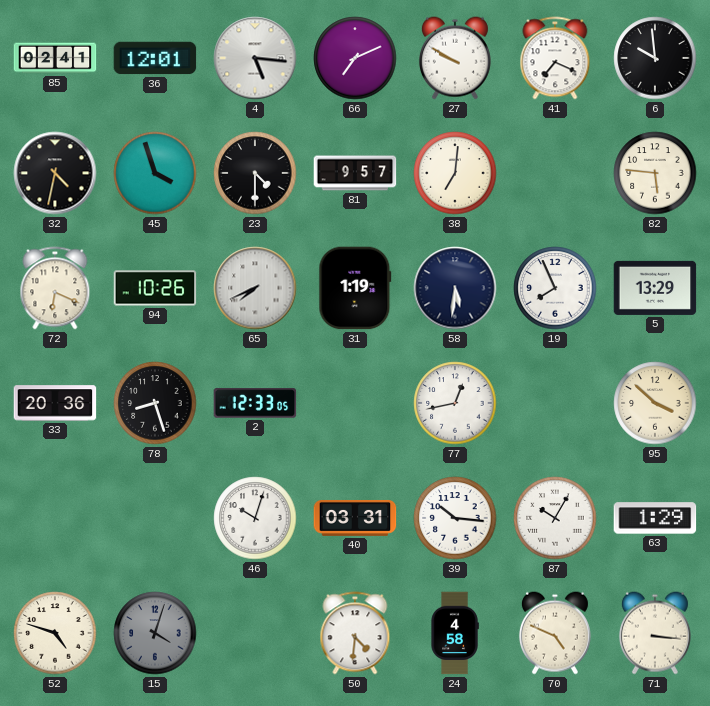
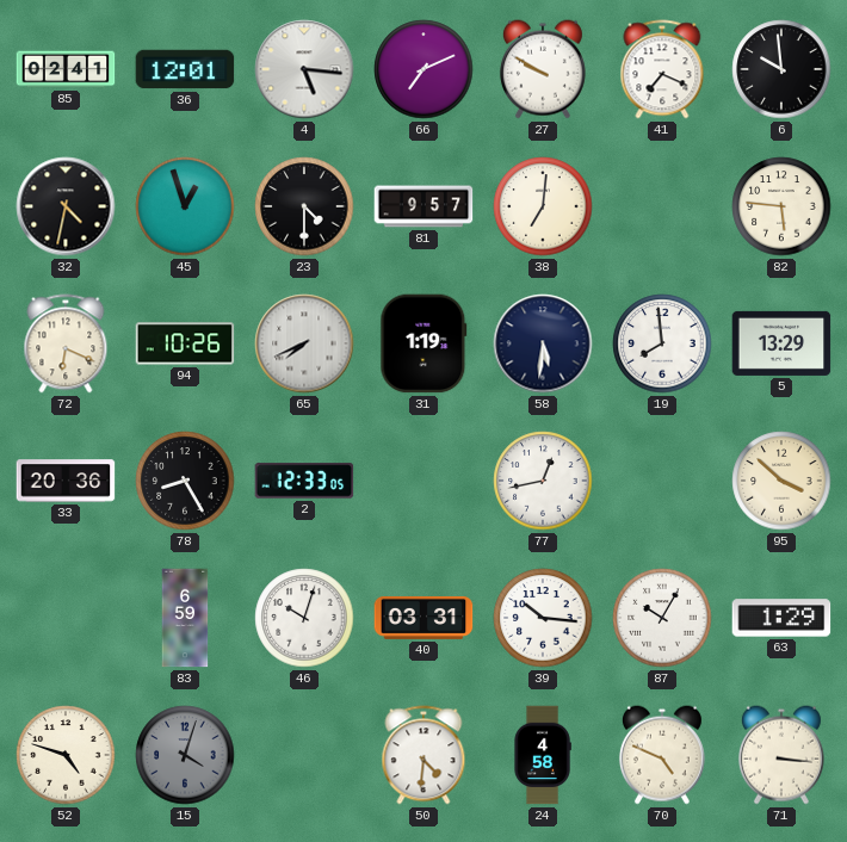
45: 3:57 -> 12:57 (185, 206)
19: 7:56 -> 7:59 (662, 343)
78: 8:27 -> 8:25 (185, 481)
83: none -> 6:59 (185, 618)
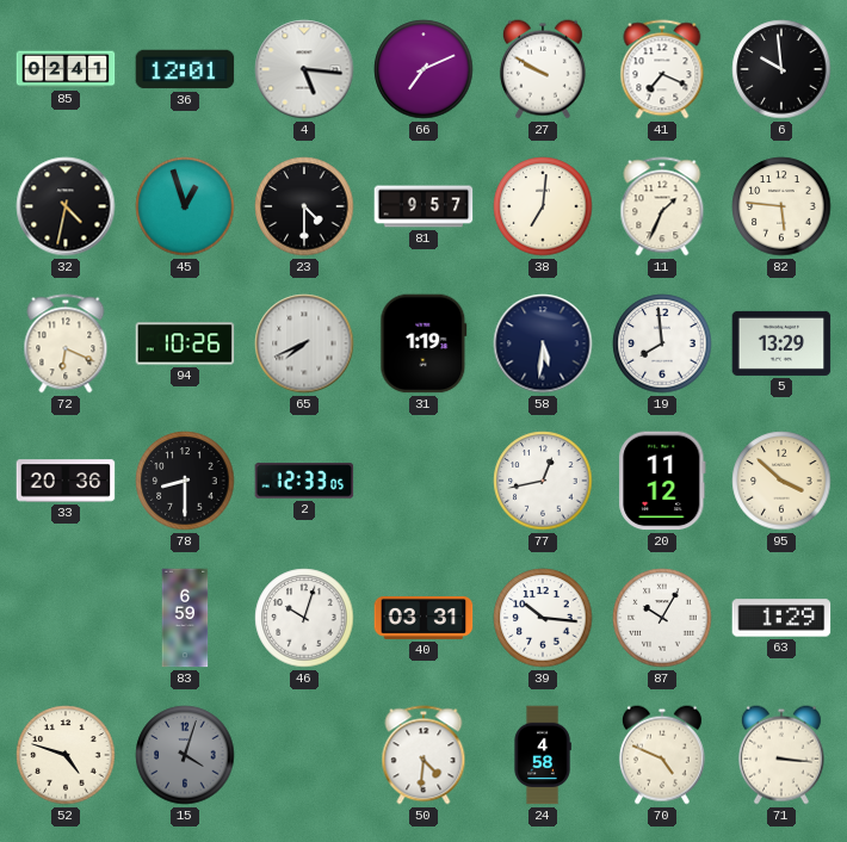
11: none -> 1:34 (662, 206)
78: 8:25 -> 8:30 (185, 481)
20: none -> 11:12 (662, 481)
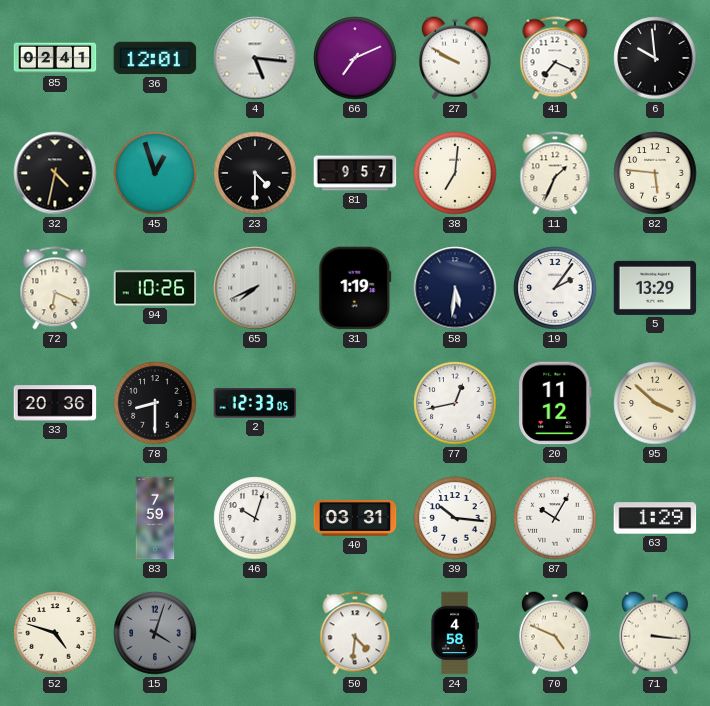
19: 7:59 -> 2:06 (555, 288)
83: 6:59 -> 7:59 (155, 518)
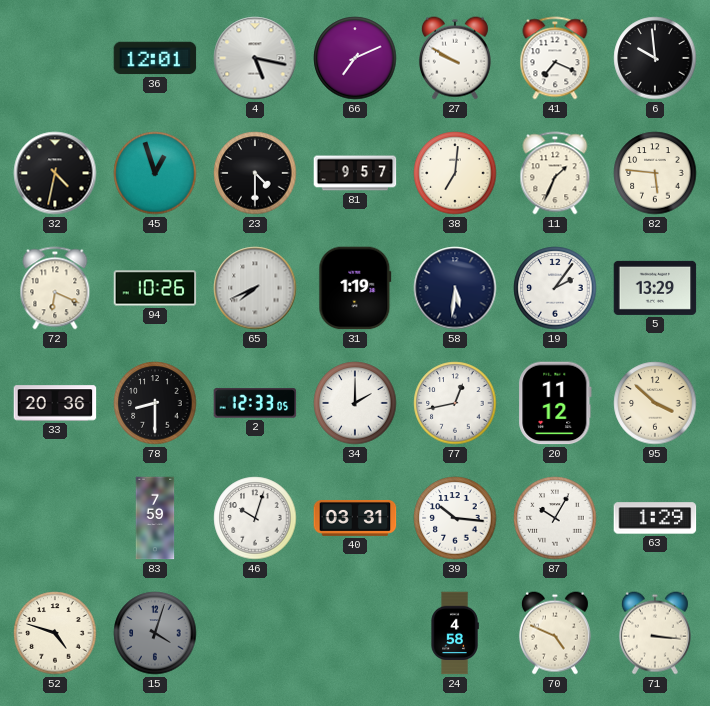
85: 02:41 -> none (55, 58)
4: 5:16 -> 5:17 (255, 58)
34: none -> 2:00 (355, 403)
50: 4:31 -> none (355, 633)
